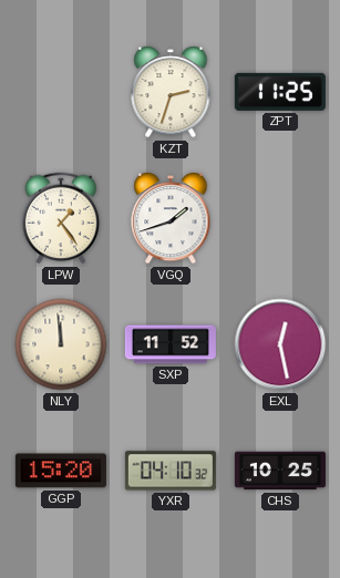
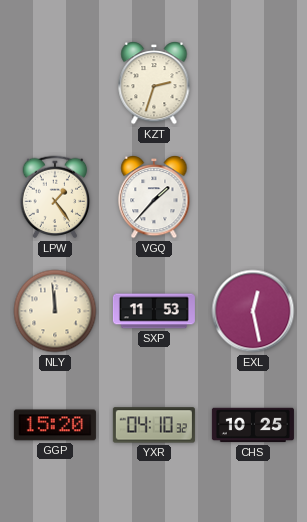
ZPT: 11:25 -> none (280, 92)
VGQ: 1:42 -> 1:37 (154, 198)
SXP: 11:52 -> 11:53 (154, 311)
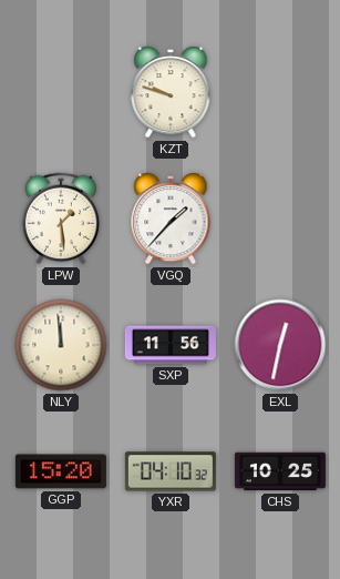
KZT: 2:33 -> 9:48 (171, 93)
LPW: 1:24 -> 1:29 (61, 219)
SXP: 11:53 -> 11:56 (171, 345)
EXL: 12:28 -> 12:32 (280, 345)
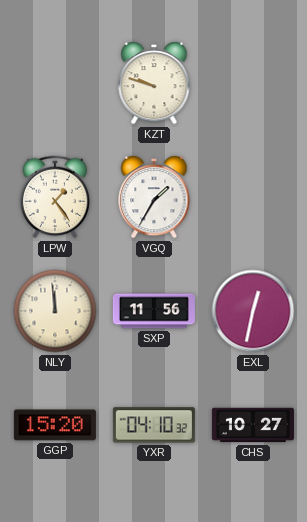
LPW: 1:29 -> 1:24 (55, 197)
VGQ: 1:37 -> 1:35 (154, 198)
CHS: 10:25 -> 10:27 (253, 425)
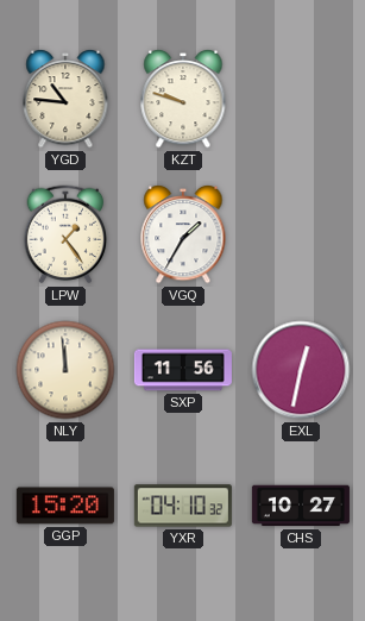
YGD: none -> 10:46 (65, 100)
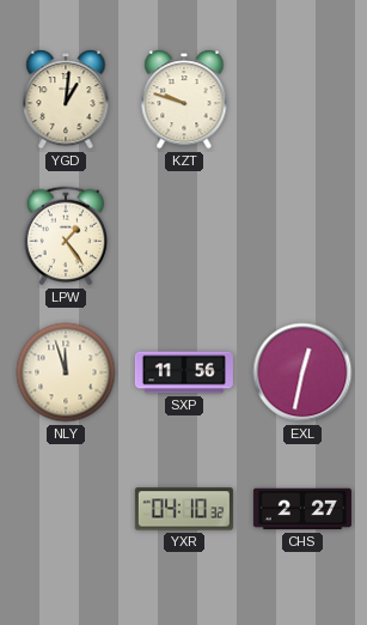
YGD: 10:46 -> 1:01 (66, 101)
VGQ: 1:35 -> none (183, 236)
NLY: 11:59 -> 11:57 (66, 372)
GGP: 15:20 -> none (65, 506)
CHS: 10:27 -> 2:27 (302, 509)
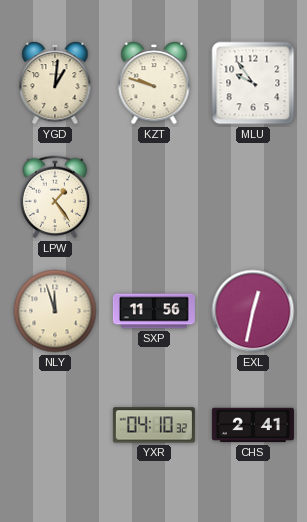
MLU: none -> 9:54 (253, 83)
CHS: 2:27 -> 2:41 (253, 425)
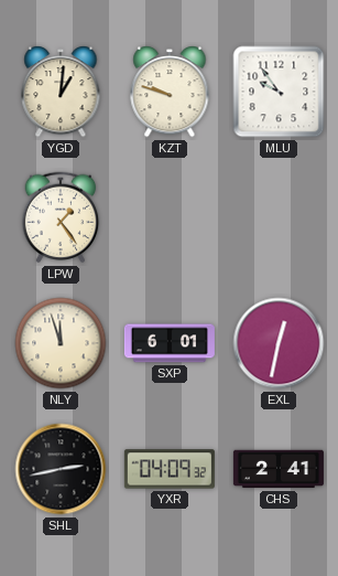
SXP: 11:56 -> 6:01 (170, 343)
SHL: none -> 2:43 (61, 469)
YXR: 04:10 -> 04:09 (170, 469)
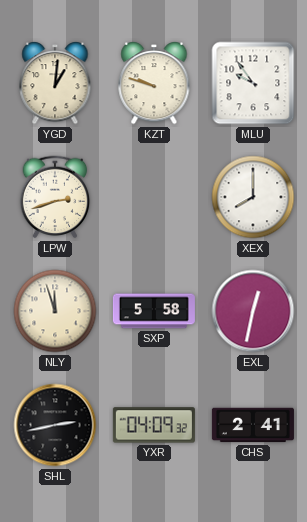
LPW: 1:24 -> 2:42 (55, 197)
XEX: none -> 8:00 (253, 197)
SXP: 6:01 -> 5:58 (154, 311)
